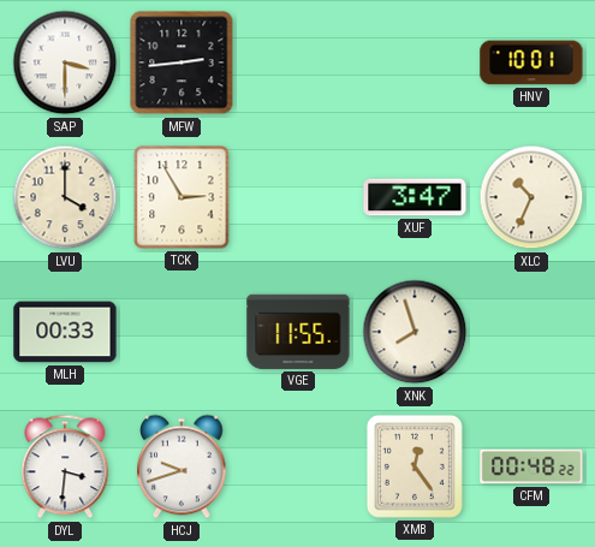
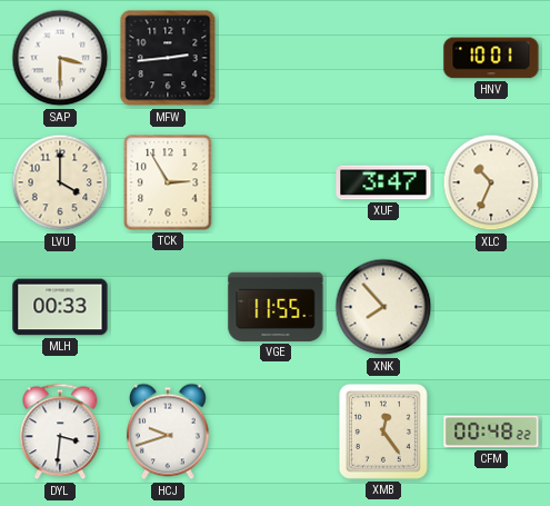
XNK: 7:57 -> 7:53 (383, 307)
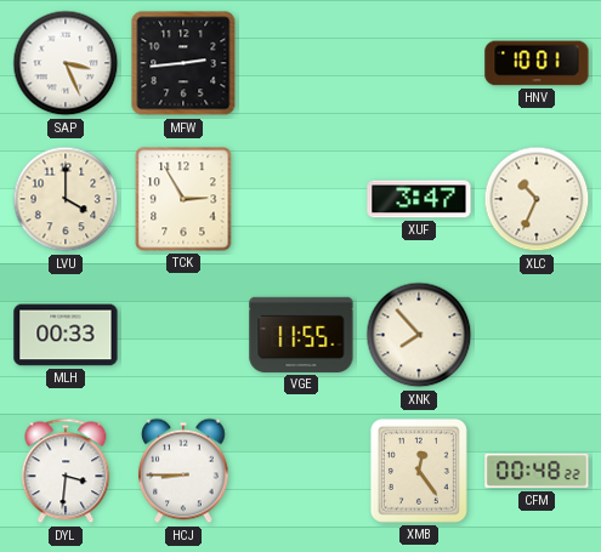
SAP: 3:30 -> 3:26 (66, 63)
HCJ: 9:42 -> 8:45 (185, 471)
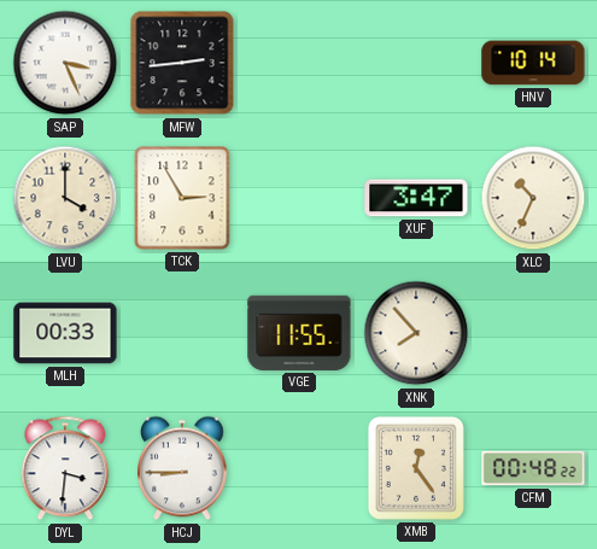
HNV: 10:01 -> 10:14 (533, 63)
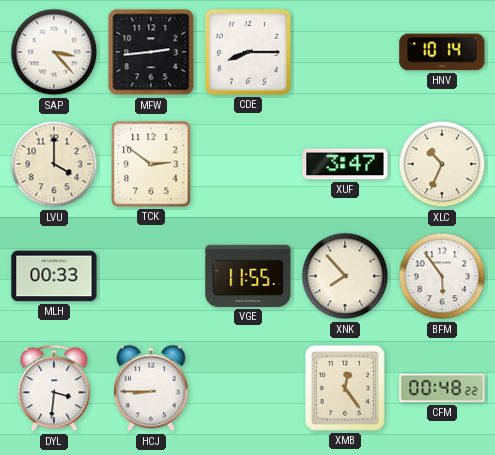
SAP: 3:26 -> 3:23 (54, 52)
CDE: none -> 8:15 (249, 53)
TCK: 2:55 -> 2:51 (151, 164)
BFM: none -> 5:54 (442, 276)
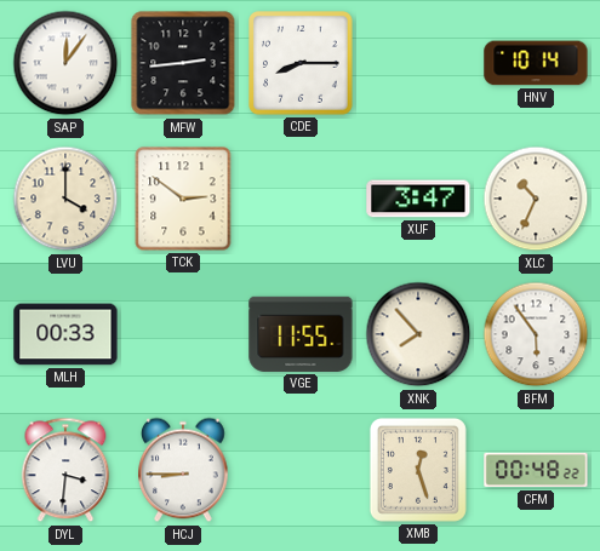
SAP: 3:23 -> 12:06 (65, 63)
XMB: 12:24 -> 12:27 (418, 470)
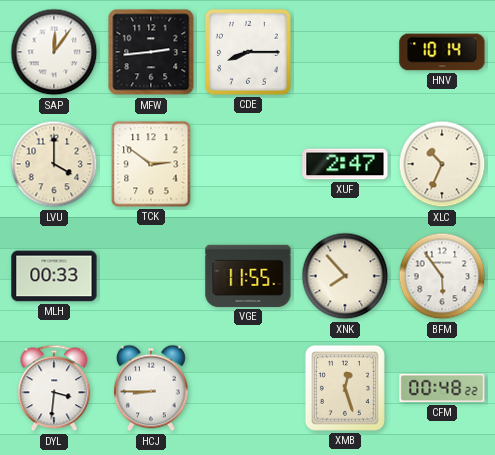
XUF: 3:47 -> 2:47 (345, 164)
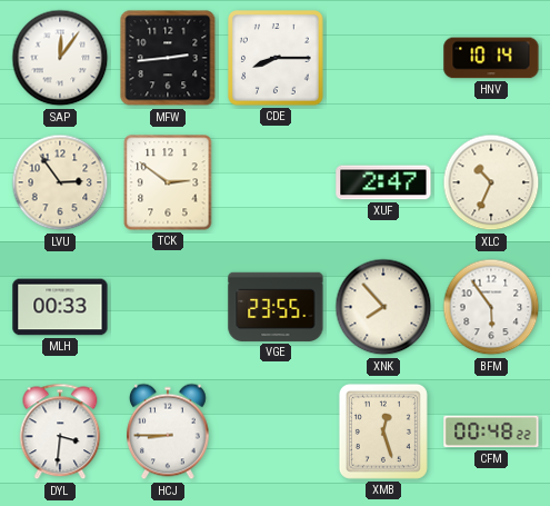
LVU: 4:00 -> 2:54 (60, 182)
VGE: 11:55 -> 23:55 (276, 307)
